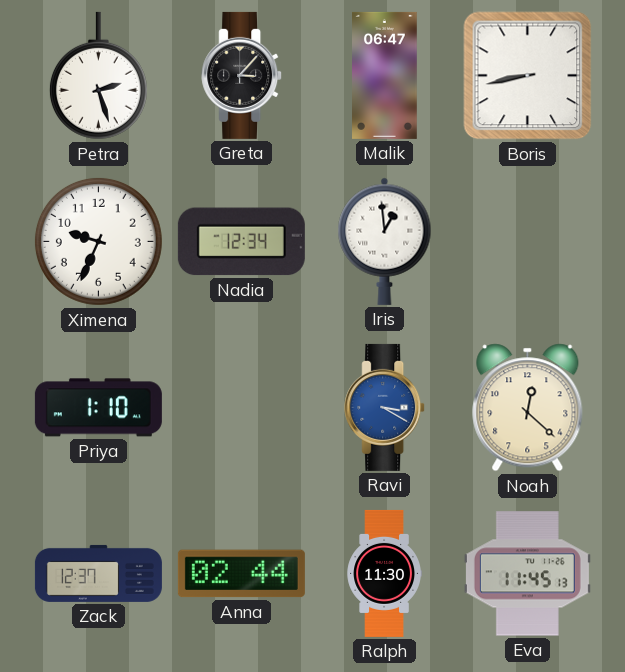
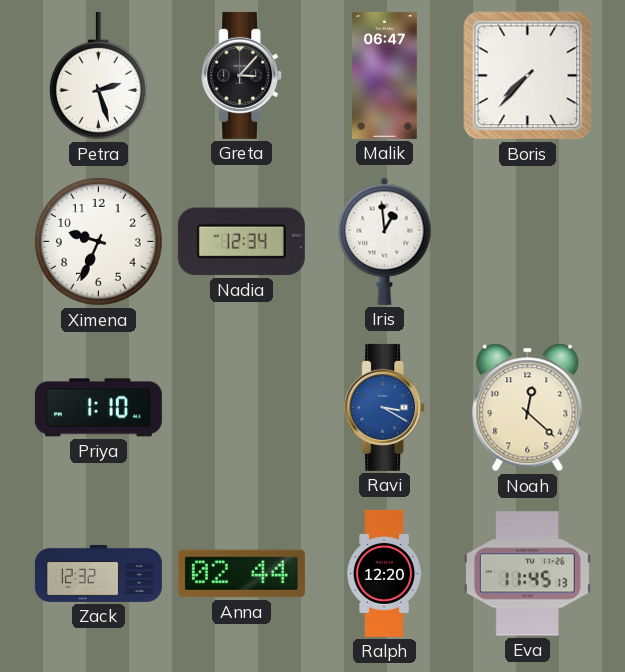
Boris: 8:43 -> 7:37 (528, 76)
Zack: 12:37 -> 12:32 (98, 573)
Ralph: 11:30 -> 12:20 (384, 573)
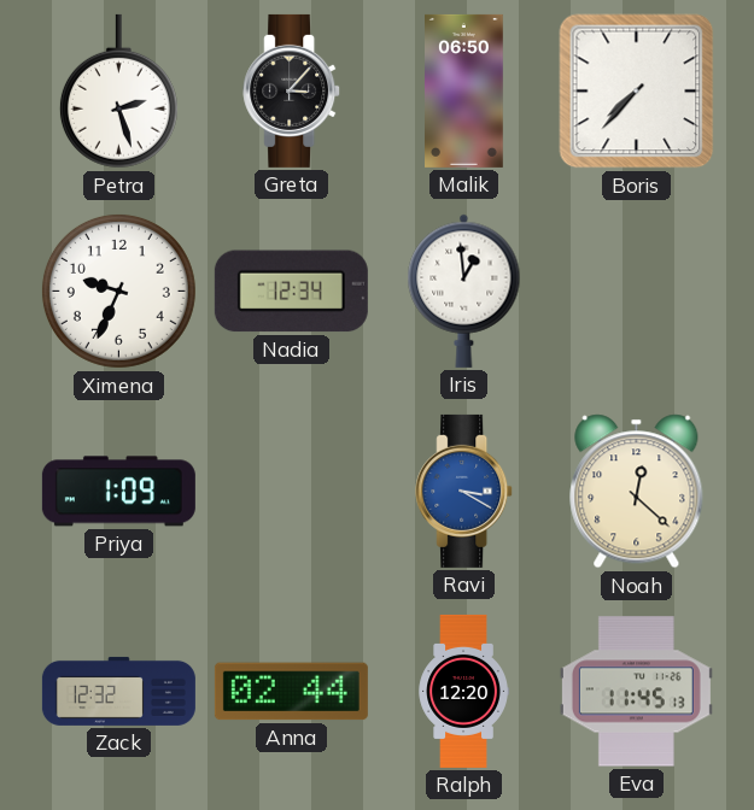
Malik: 06:47 -> 06:50 (464, 90)
Priya: 1:10 -> 1:09 (118, 492)
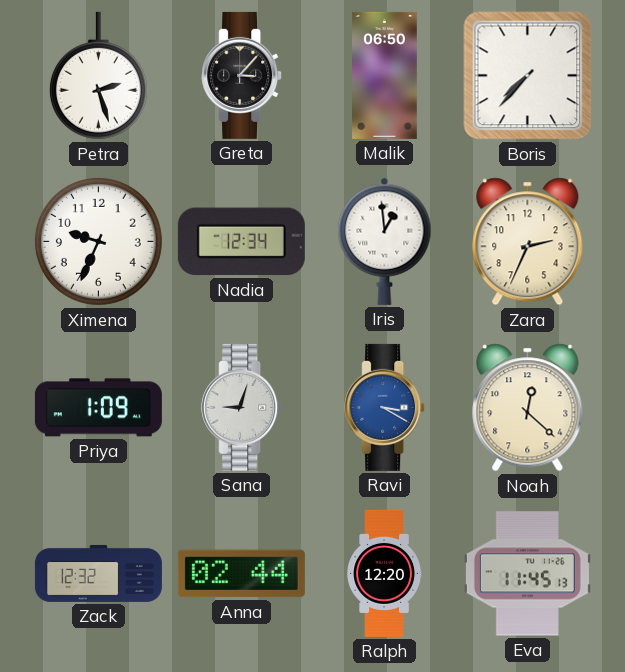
Zara: none -> 2:34 (528, 242)
Sana: none -> 9:03 (242, 407)
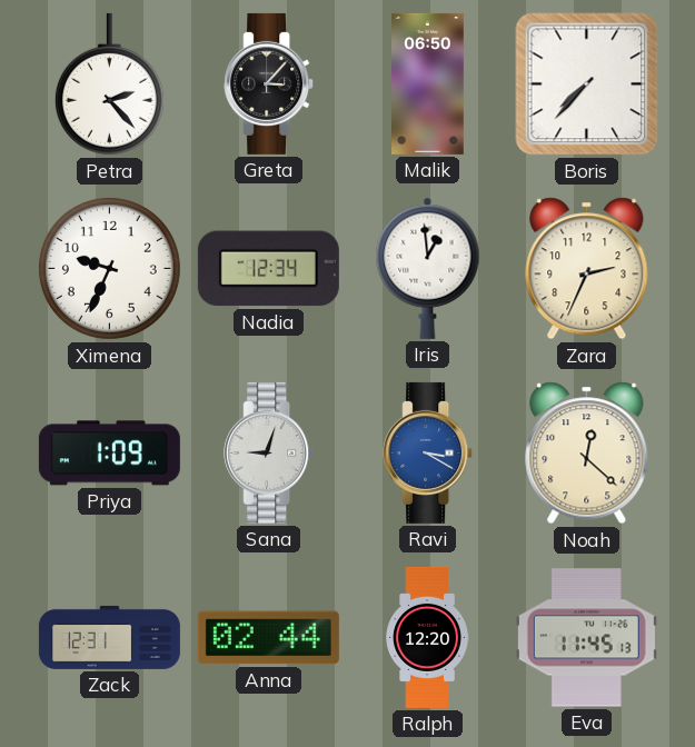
Petra: 2:27 -> 2:23 (109, 84)
Zack: 12:32 -> 12:31 (109, 637)
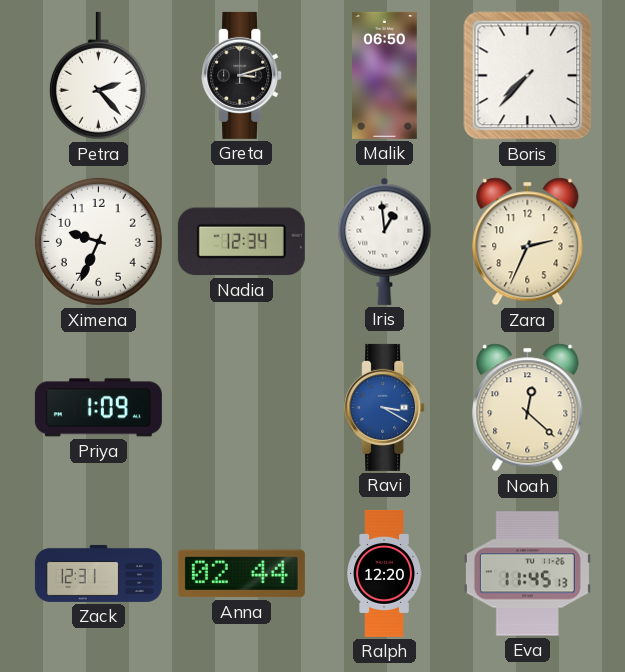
Greta: 3:07 -> 3:12 (242, 75)
Sana: 9:03 -> none (269, 452)
